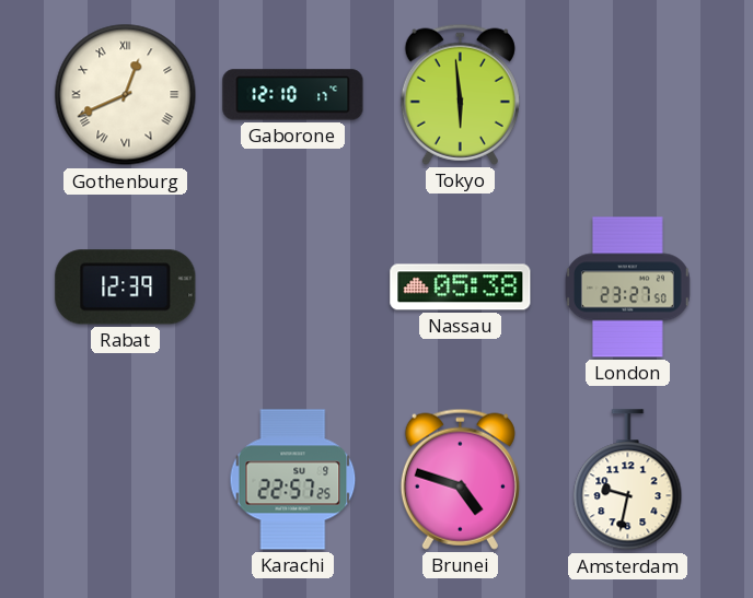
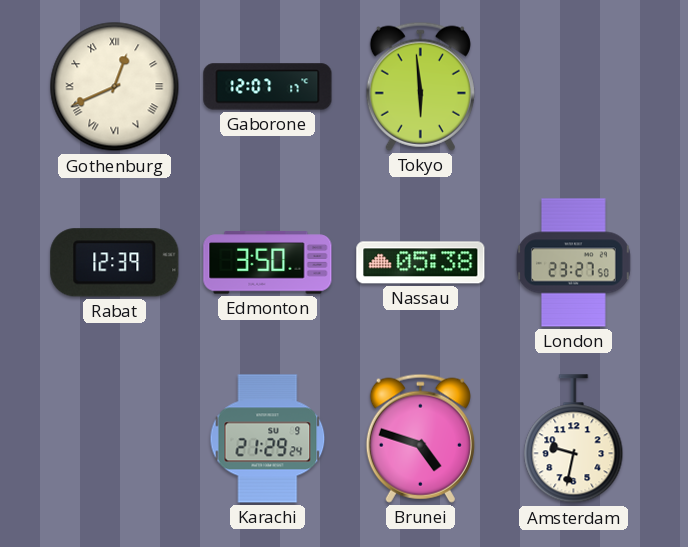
Gaborone: 12:10 -> 12:07 (268, 87)
Edmonton: none -> 3:50 (268, 263)
Karachi: 22:57 -> 21:29 (268, 439)
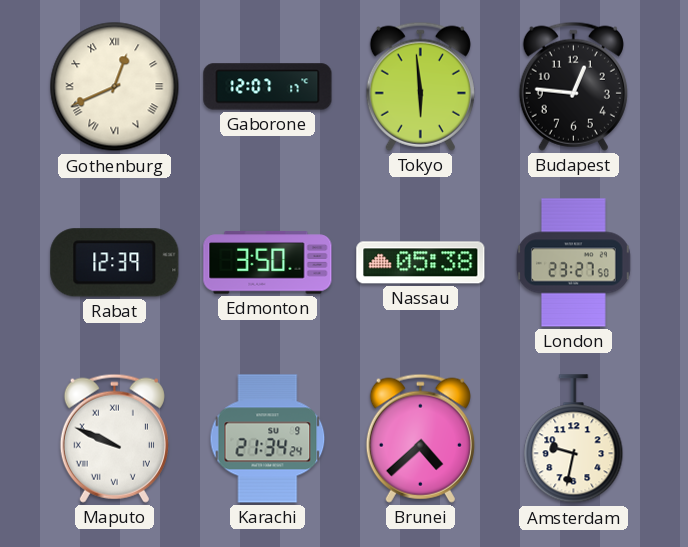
Budapest: none -> 12:46 (573, 86)
Maputo: none -> 9:49 (114, 438)
Karachi: 21:29 -> 21:34 (268, 439)
Brunei: 4:48 -> 4:38 (420, 438)
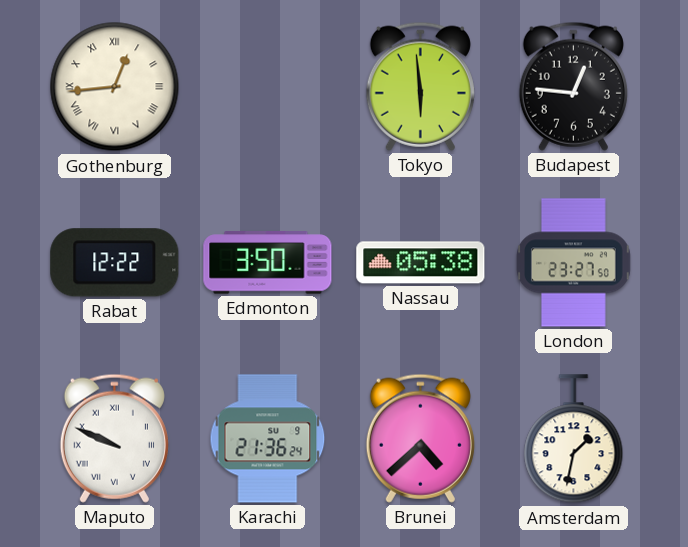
Gothenburg: 12:41 -> 12:44 (115, 87)
Gaborone: 12:07 -> none (268, 87)
Rabat: 12:39 -> 12:22 (115, 263)
Karachi: 21:34 -> 21:36 (268, 439)
Amsterdam: 9:32 -> 1:32 (574, 439)
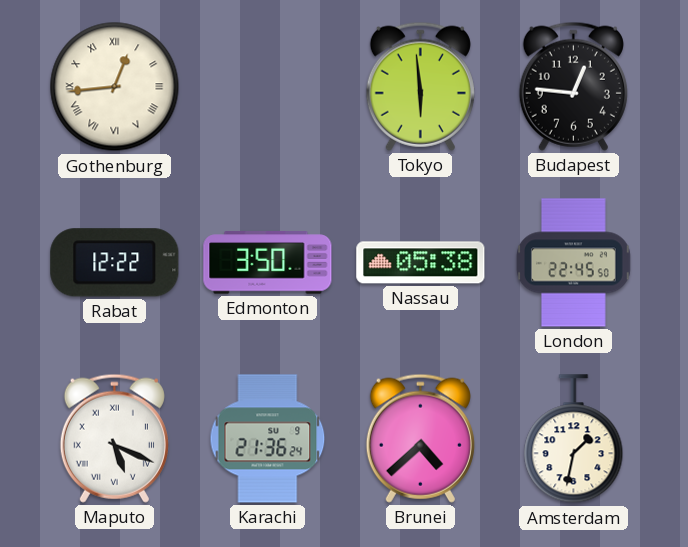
London: 23:27 -> 22:45 (574, 263)
Maputo: 9:49 -> 5:19 (114, 438)
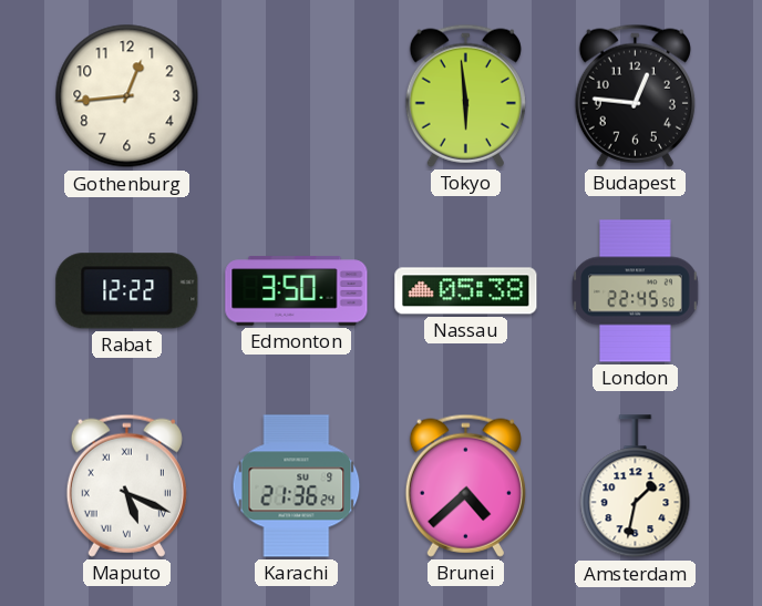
Gothenburg numerals: Roman -> Arabic (127, 96)
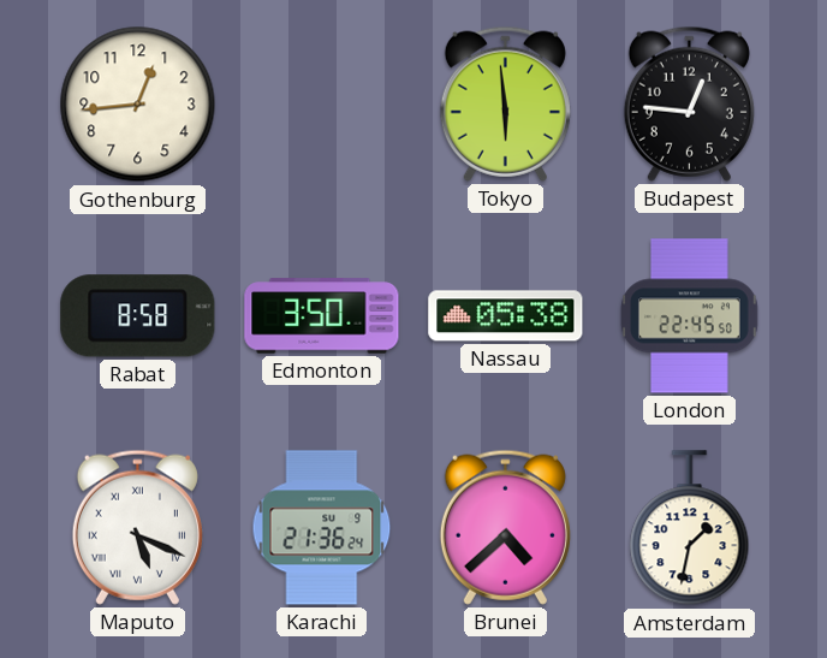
Rabat: 12:22 -> 8:58 (138, 316)
